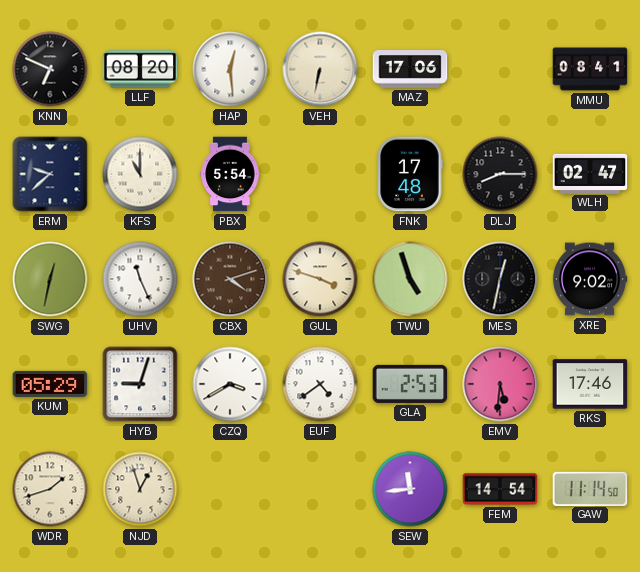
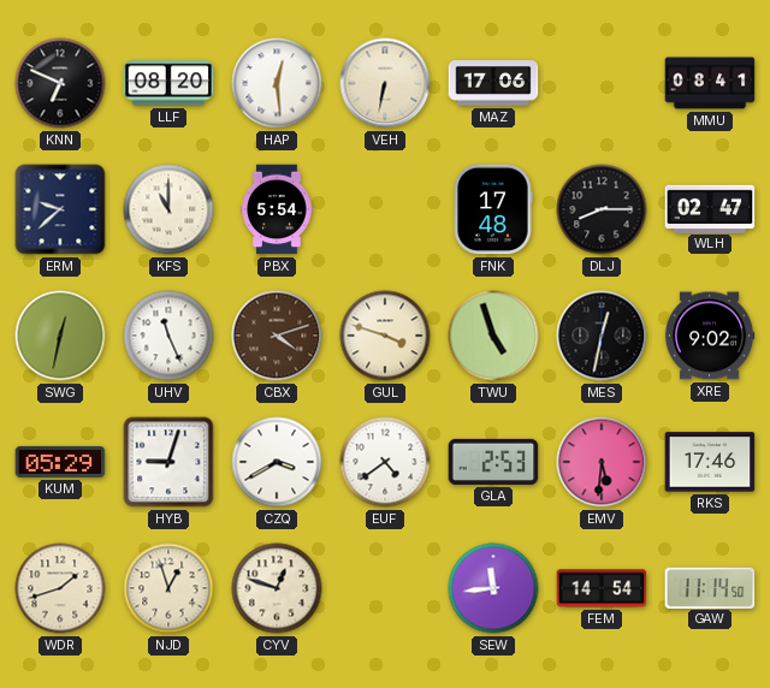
CYV: none -> 12:48 (277, 588)
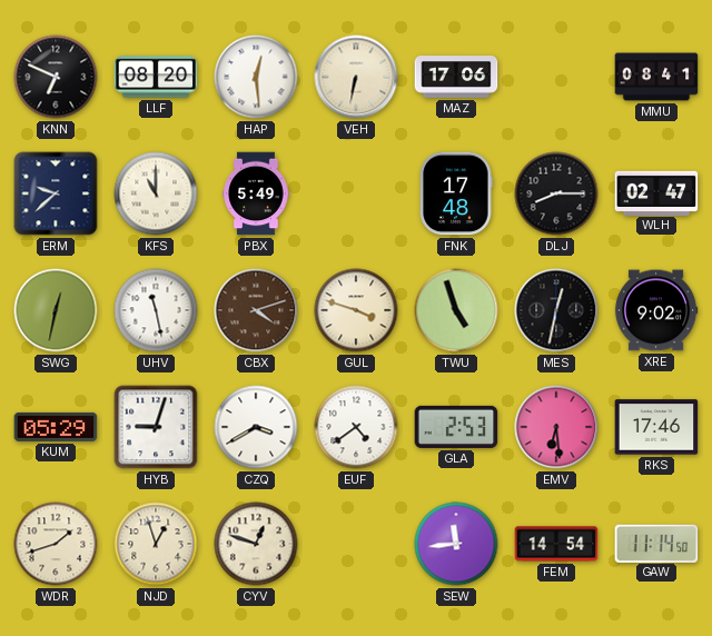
PBX: 5:54 -> 5:49 (256, 193)
UHV: 11:26 -> 11:28 (156, 310)
EMV: 5:31 -> 6:29 (556, 427)
